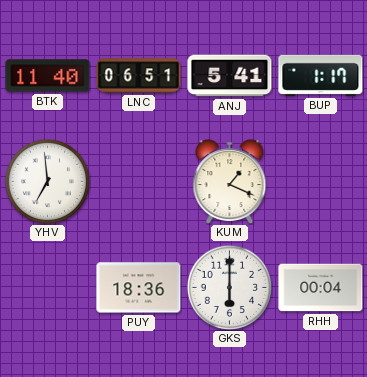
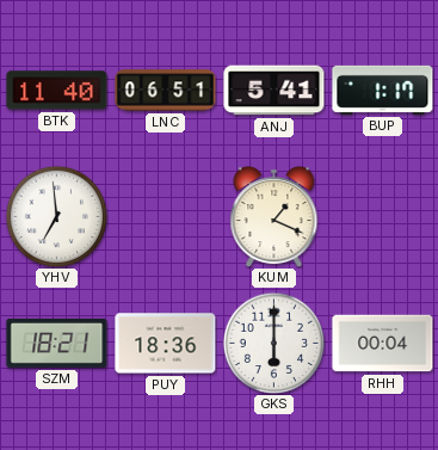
SZM: none -> 18:21 (57, 343)
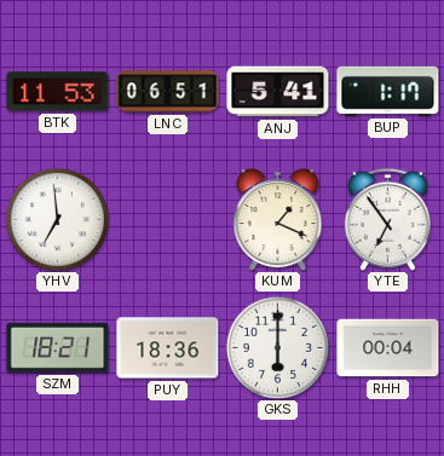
BTK: 11:40 -> 11:53 (58, 92)
YTE: none -> 6:54 (387, 219)
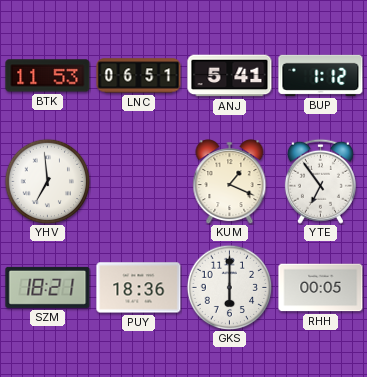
BUP: 1:17 -> 1:12 (321, 75)
RHH: 00:04 -> 00:05 (321, 288)
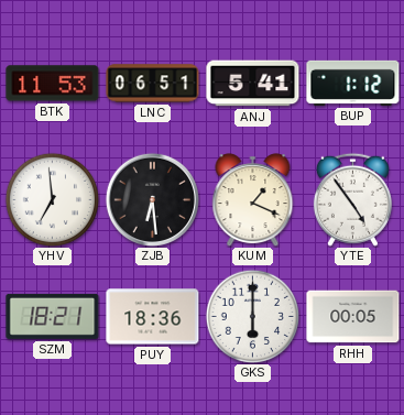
ZJB: none -> 6:29 (152, 199)
YTE: 6:54 -> 4:54 (352, 199)
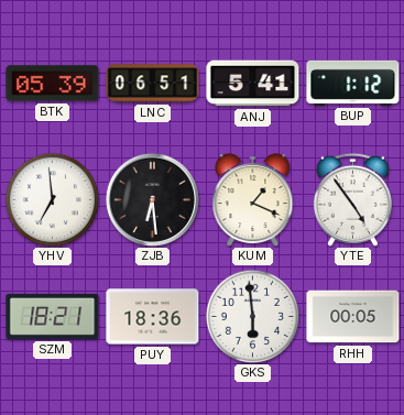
BTK: 11:53 -> 05:39 (53, 84)
GKS: 6:00 -> 5:59 (252, 316)
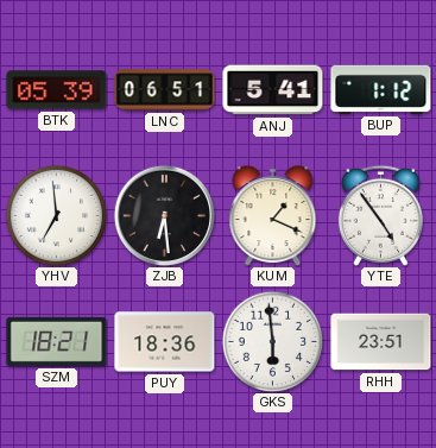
RHH: 00:05 -> 23:51 (381, 342)
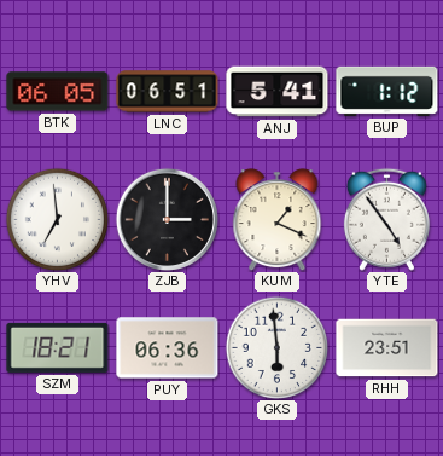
BTK: 05:39 -> 06:05 (58, 92)
ZJB: 6:29 -> 3:00 (167, 219)
PUY: 18:36 -> 06:36 (168, 348)
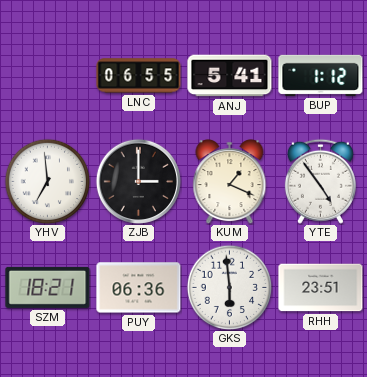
BTK: 06:05 -> none (58, 92)
LNC: 06:51 -> 06:55 (139, 76)
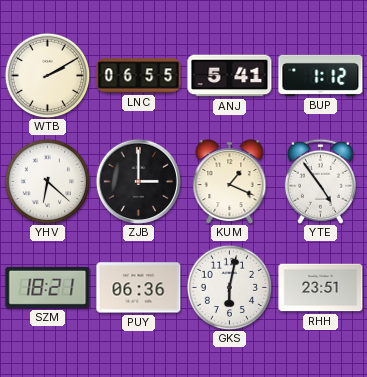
WTB: none -> 2:10 (47, 75)
YHV: 6:59 -> 6:22 (47, 181)
GKS: 5:59 -> 6:02 (229, 287)
